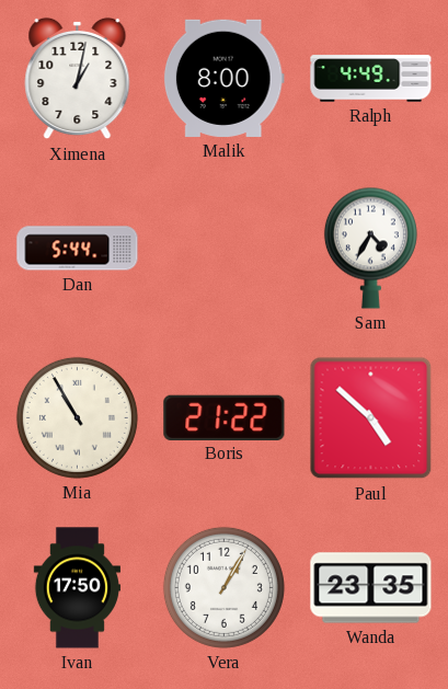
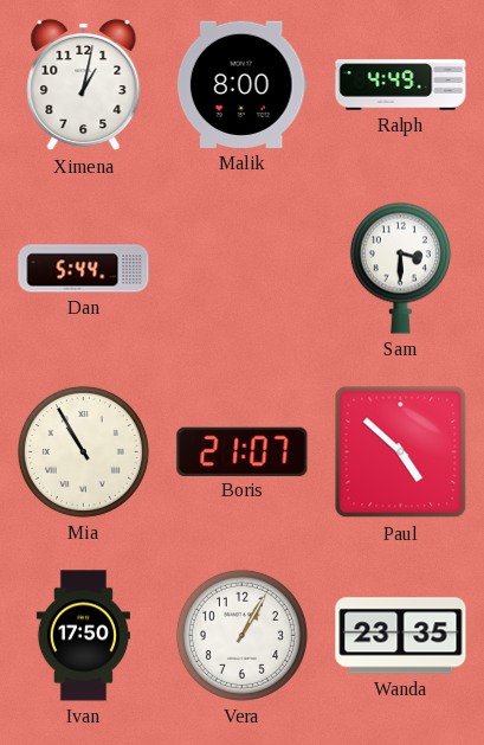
Sam: 4:35 -> 3:30 (400, 268)
Boris: 21:22 -> 21:07 (243, 451)
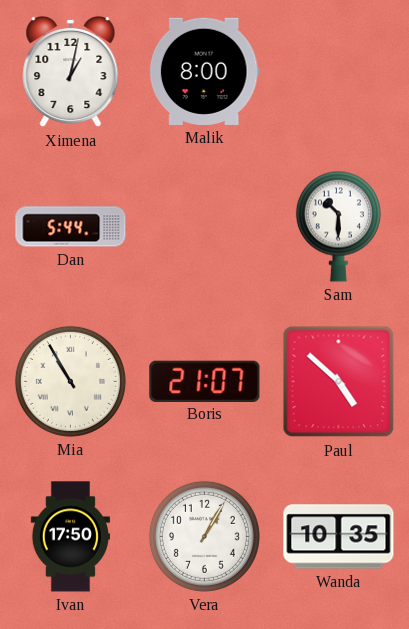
Ralph: 4:49 -> none (401, 85)
Sam: 3:30 -> 10:30 (338, 226)
Wanda: 23:35 -> 10:35 (339, 537)
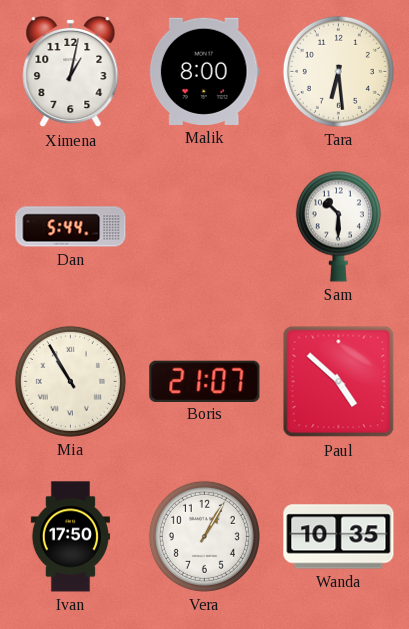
Tara: none -> 6:29 (338, 71)
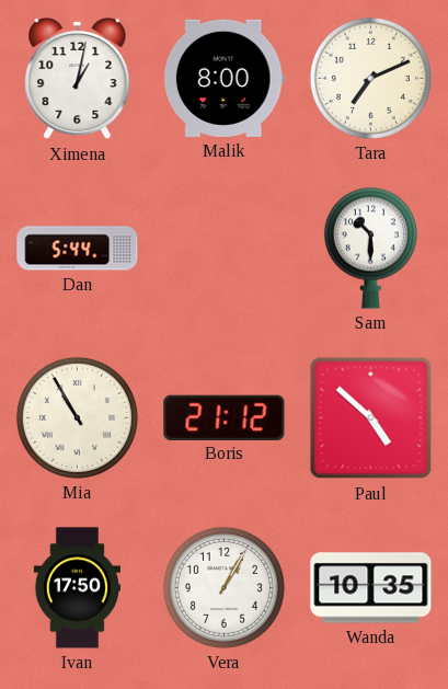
Tara: 6:29 -> 7:11 (370, 78)
Boris: 21:07 -> 21:12 (225, 417)
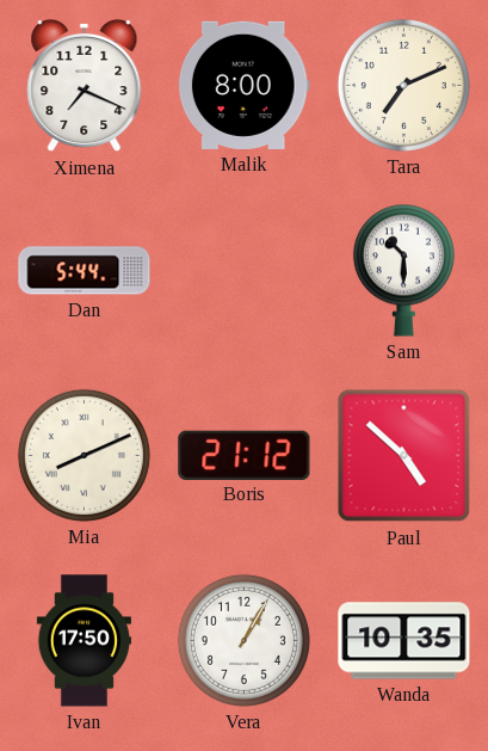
Ximena: 1:02 -> 7:19 (85, 86)
Mia: 10:55 -> 8:11 (84, 455)
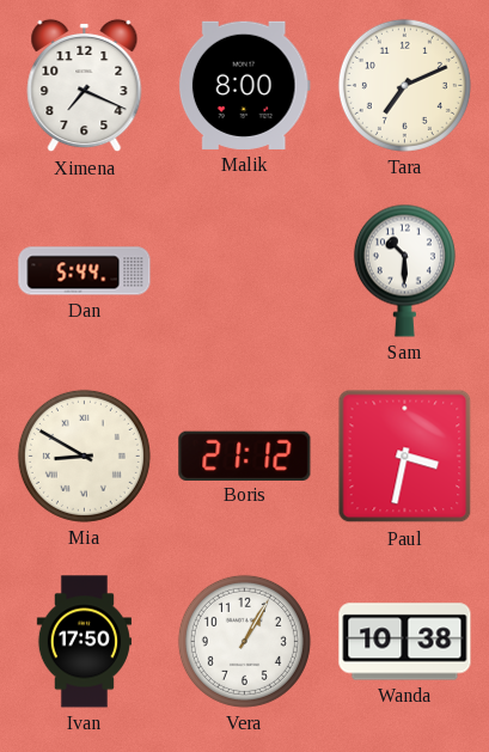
Mia: 8:11 -> 8:50 (84, 456)
Paul: 4:52 -> 3:32 (405, 457)
Wanda: 10:35 -> 10:38 (405, 642)
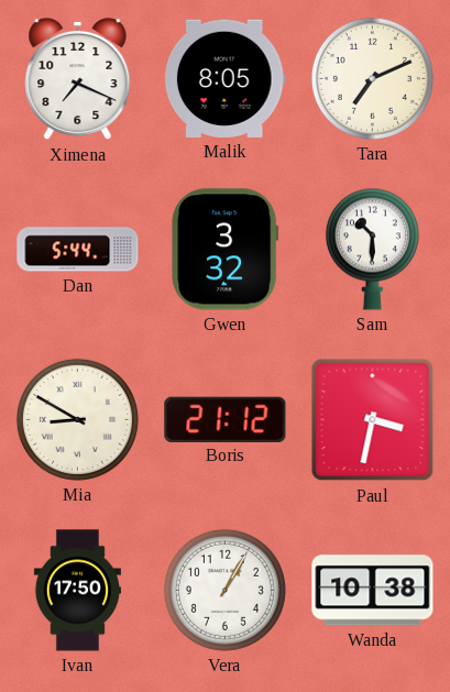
Malik: 8:00 -> 8:05 (224, 78)
Gwen: none -> 3:32 (226, 250)
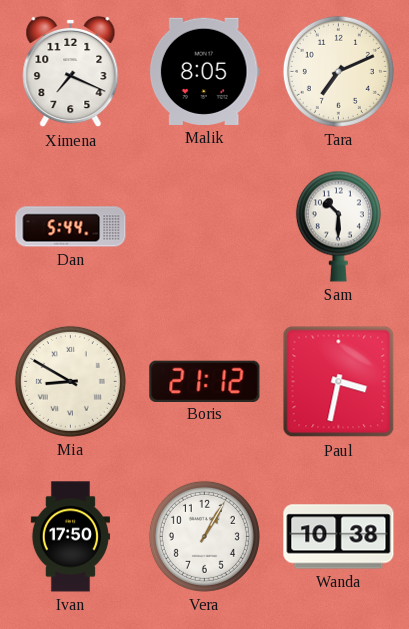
Gwen: 3:32 -> none (226, 250)
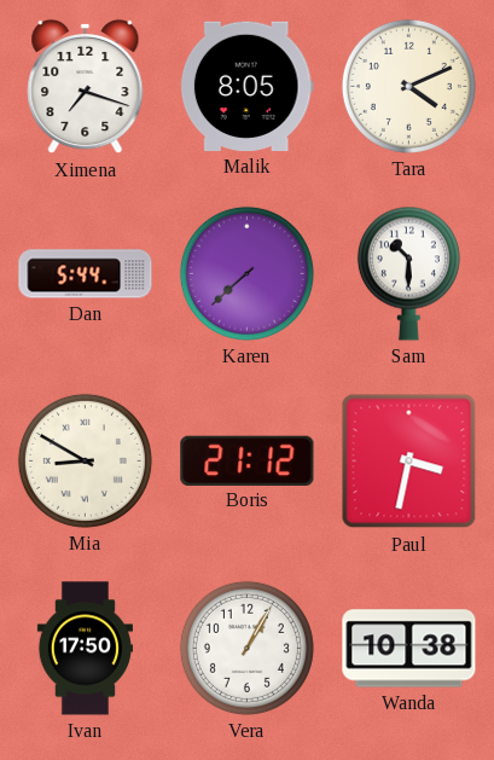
Ximena: 7:19 -> 7:18 (86, 87)
Tara: 7:11 -> 4:11 (408, 86)
Karen: none -> 7:38 (246, 273)
